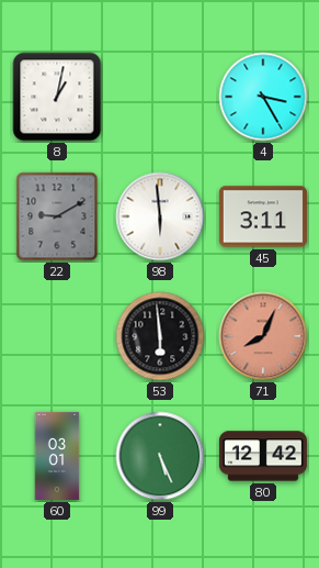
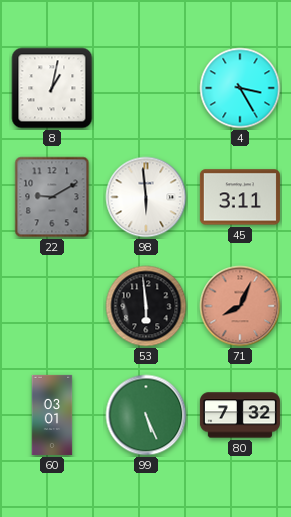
80: 12:42 -> 7:32 (240, 415)
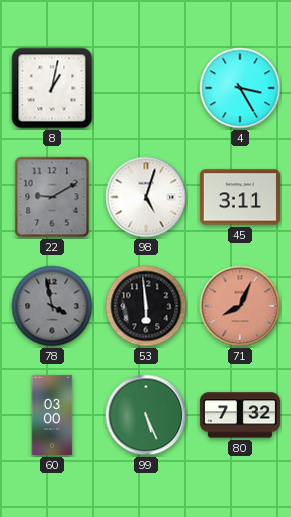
98: 5:59 -> 5:03 (146, 197)
78: none -> 3:58 (52, 306)
60: 03:01 -> 03:00 (52, 415)
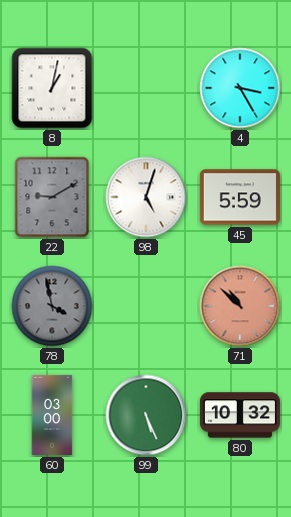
45: 3:11 -> 5:59 (240, 197)
53: 5:59 -> none (146, 306)
71: 8:04 -> 10:52 (240, 306)
80: 7:32 -> 10:32 (240, 415)
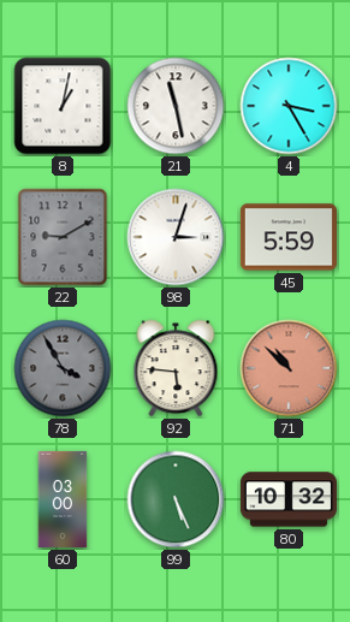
21: none -> 11:28 (176, 106)
98: 5:03 -> 3:03 (176, 237)
78: 3:58 -> 3:55 (63, 368)
92: none -> 5:46 (176, 368)
